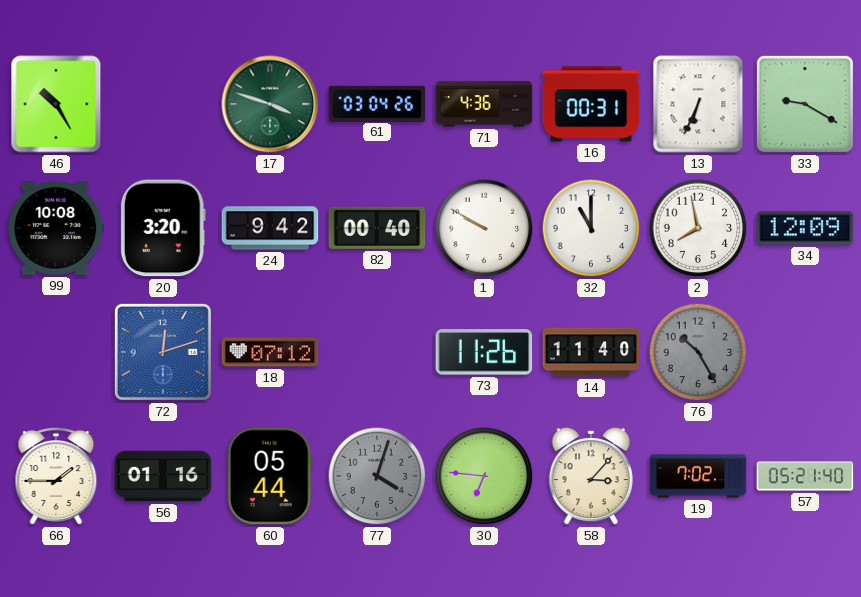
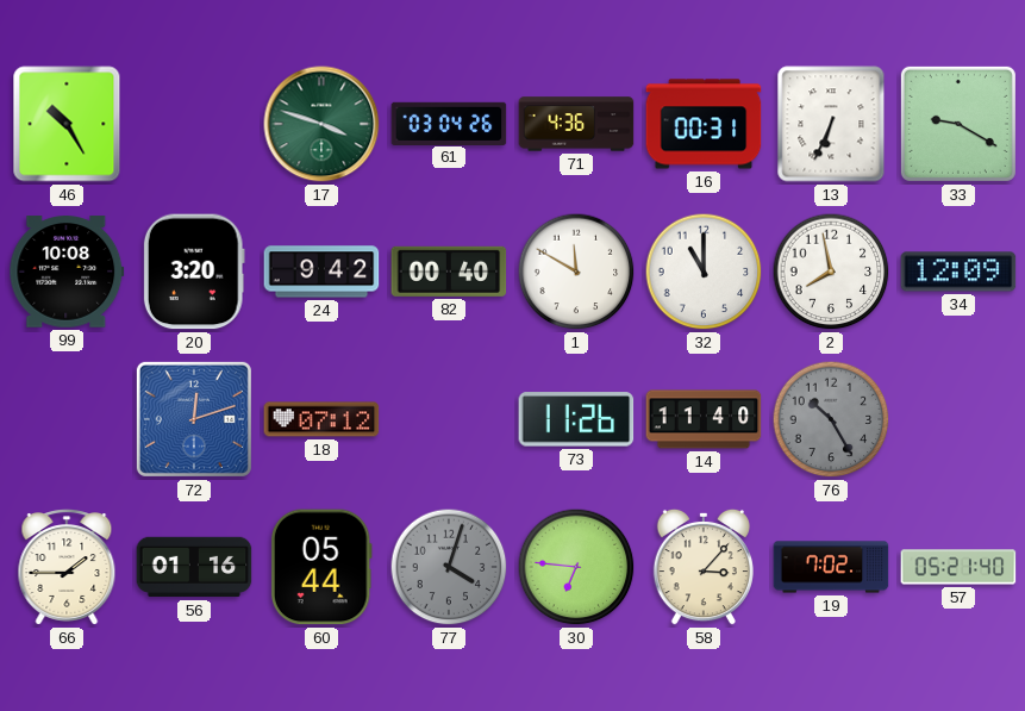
1: 9:50 -> 11:50 (576, 272)
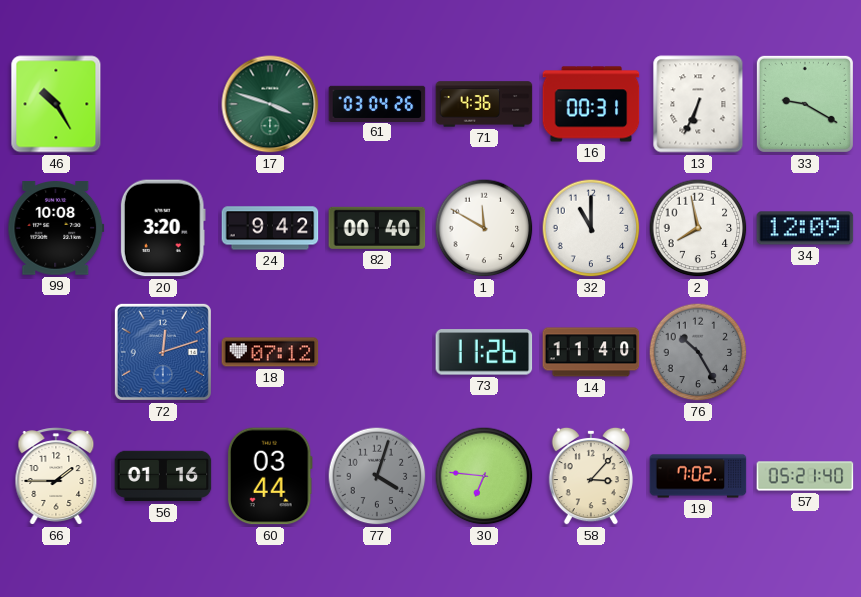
60: 05:44 -> 03:44 (270, 476)
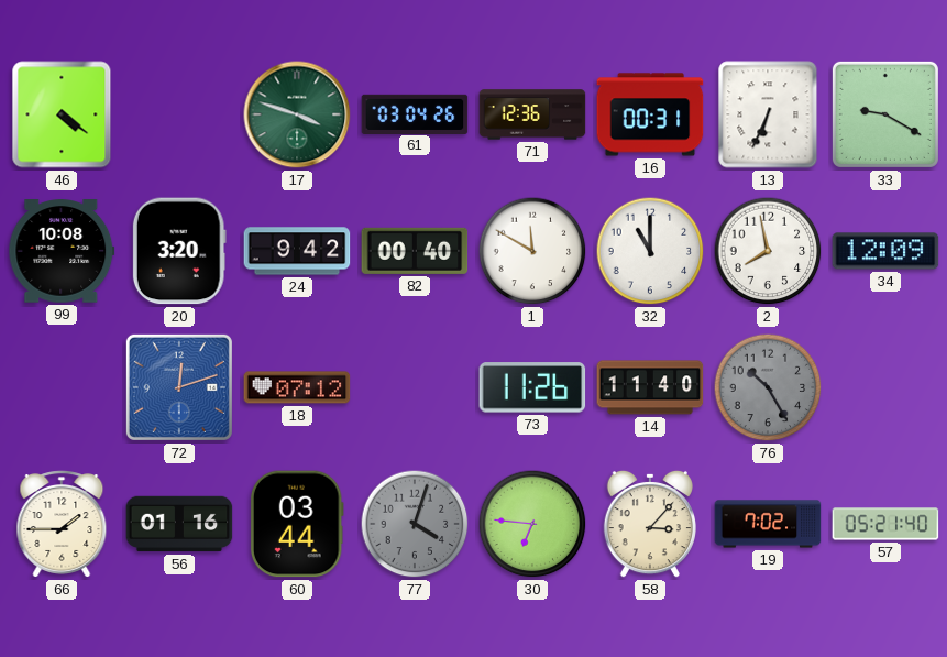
46: 10:25 -> 4:21 (62, 114)
71: 4:36 -> 12:36 (532, 114)
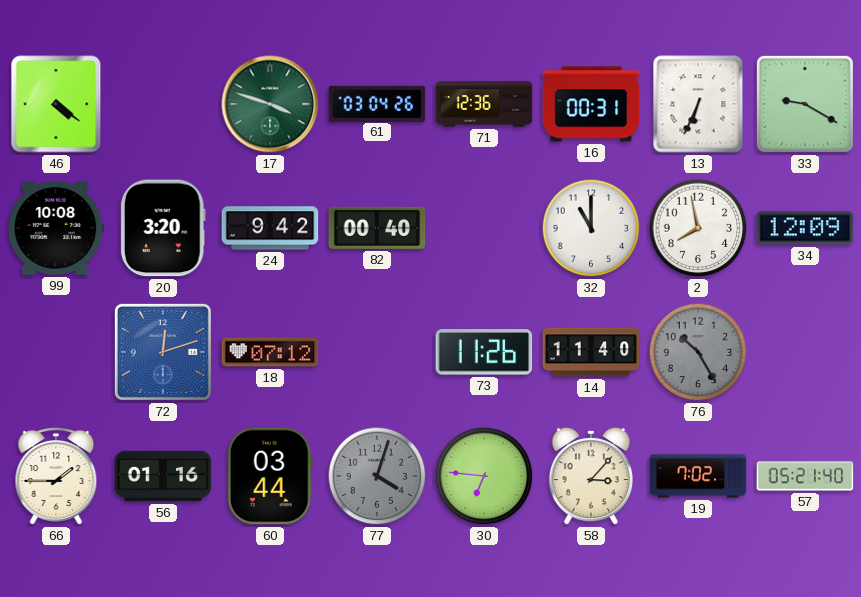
1: 11:50 -> none (532, 251)
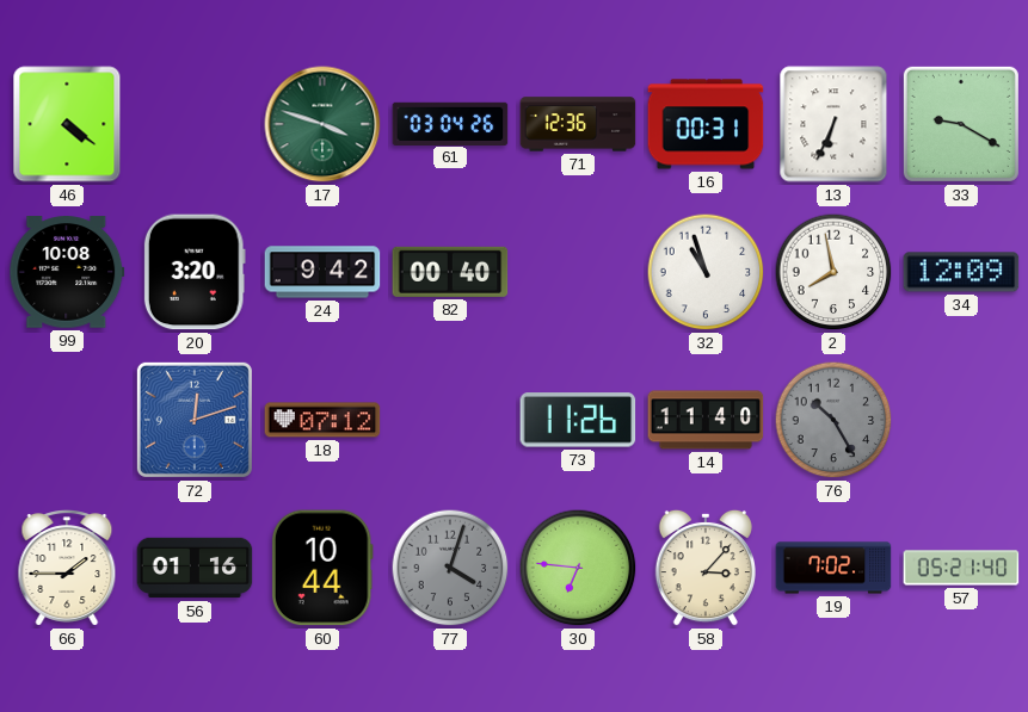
32: 11:00 -> 10:57 (706, 272)
60: 03:44 -> 10:44 (322, 568)
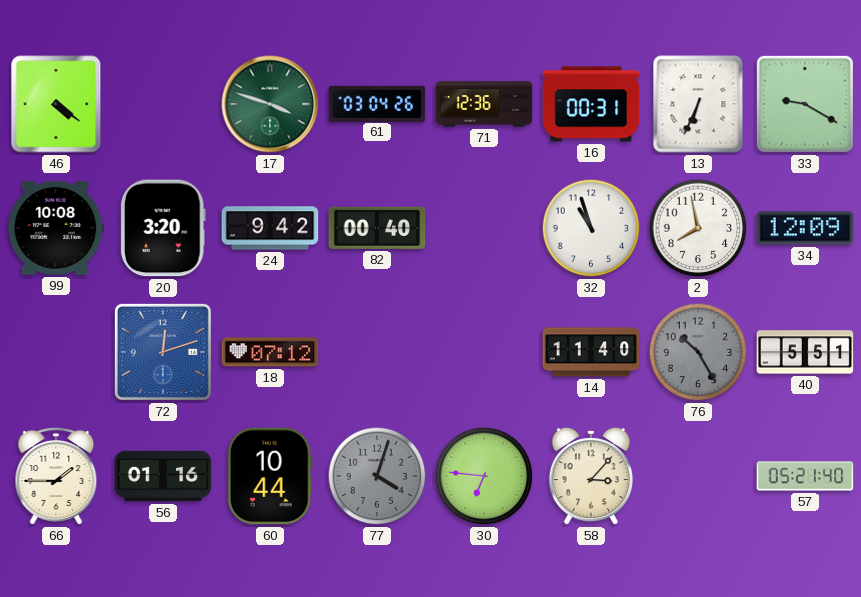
73: 11:26 -> none (578, 420)
40: none -> 5:51 (805, 352)
19: 7:02 -> none (833, 568)
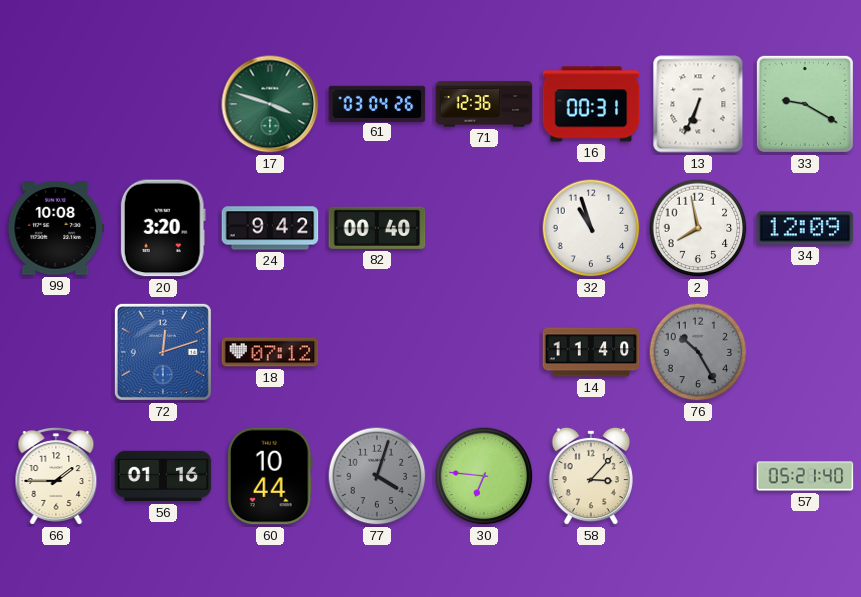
46: 4:21 -> none (56, 104)
40: 5:51 -> none (805, 352)
